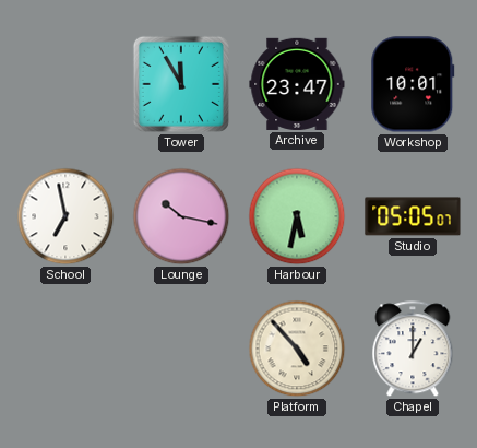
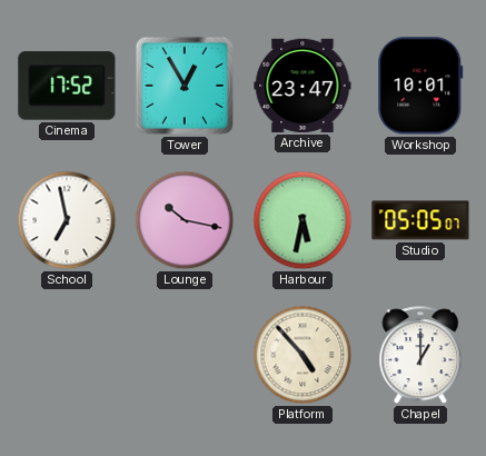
Cinema: none -> 17:52 (67, 86)
Tower: 11:55 -> 12:55 (185, 86)
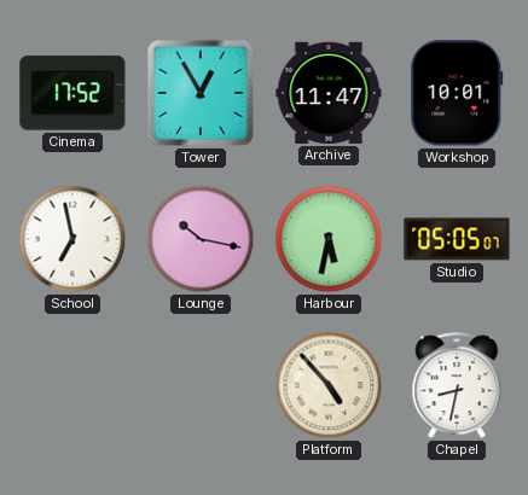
Archive: 23:47 -> 11:47 (329, 93)
Chapel: 1:00 -> 8:32 (457, 386)
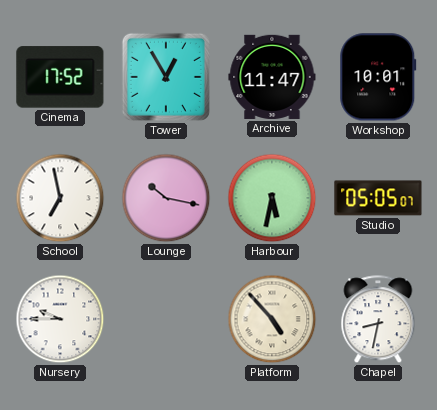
Nursery: none -> 9:45 (60, 319)
